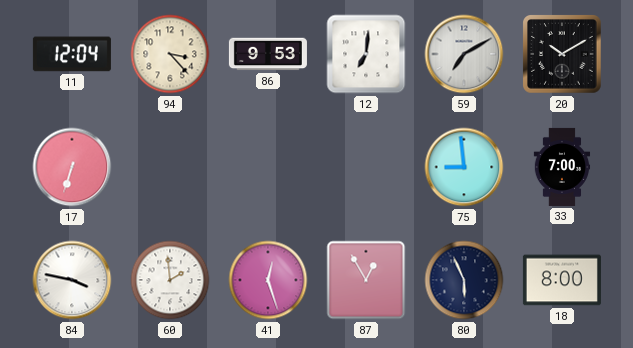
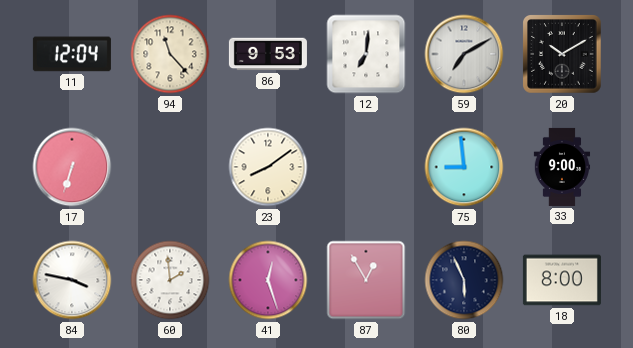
94: 3:23 -> 11:23 (170, 54)
23: none -> 8:09 (268, 167)
33: 7:00 -> 9:00 (562, 167)
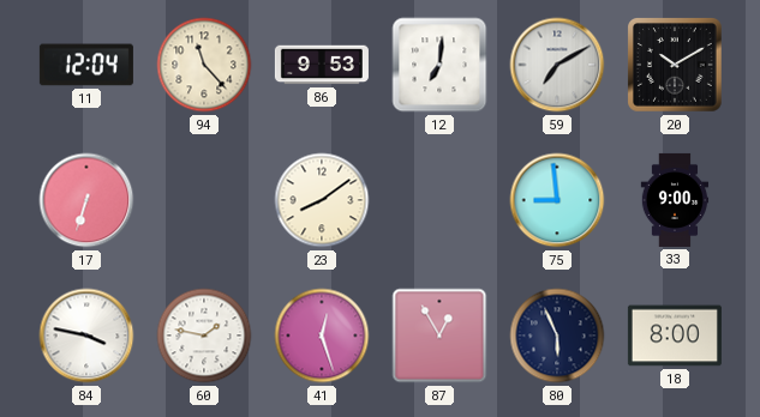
60: 1:59 -> 1:47 (204, 336)
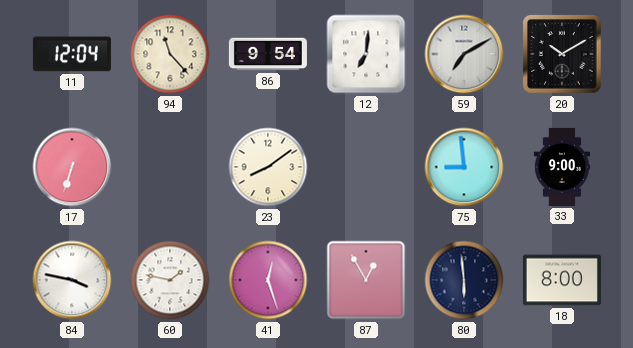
86: 9:53 -> 9:54 (268, 54)
80: 5:56 -> 5:59 (464, 280)
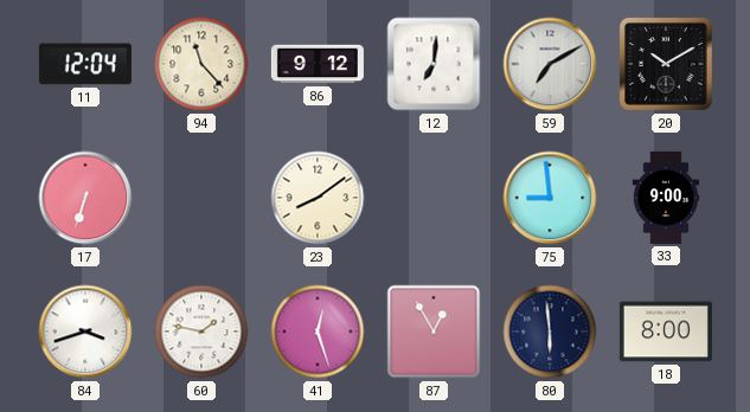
86: 9:54 -> 9:12 (318, 64)
84: 3:47 -> 3:42 (85, 331)
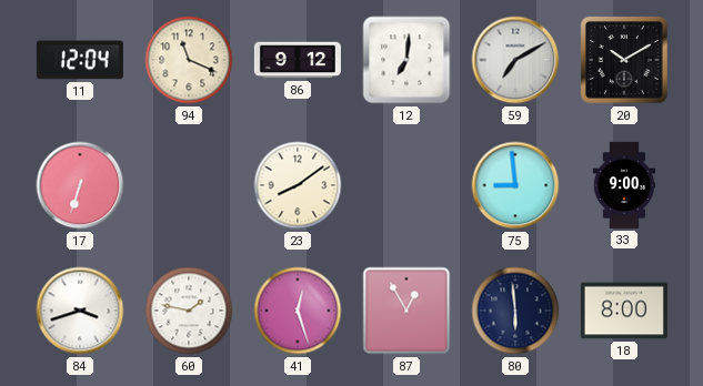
94: 11:23 -> 11:19 (189, 60)
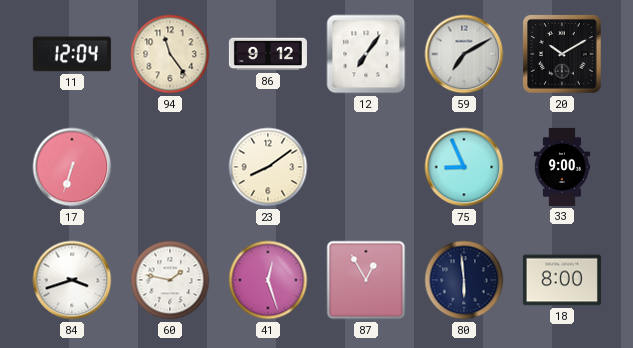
94: 11:19 -> 11:24 (170, 54)
12: 7:01 -> 7:06 (366, 54)
75: 8:59 -> 8:56 (464, 167)
